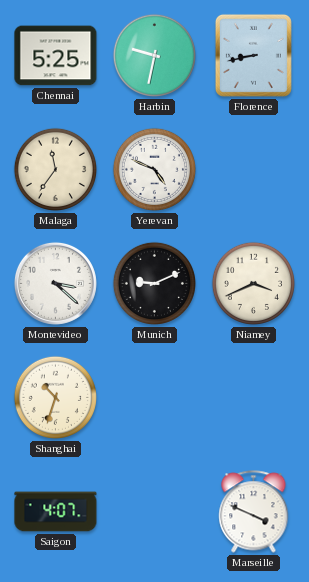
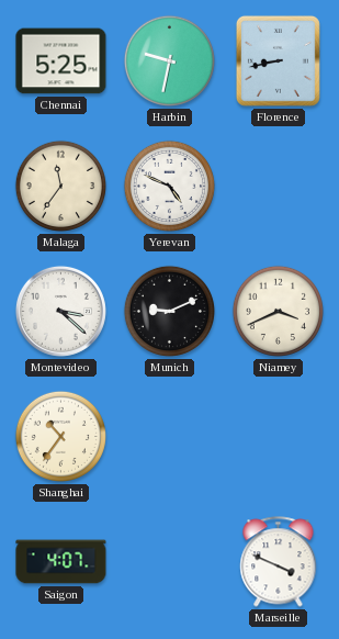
Shanghai: 10:33 -> 10:36 (60, 436)
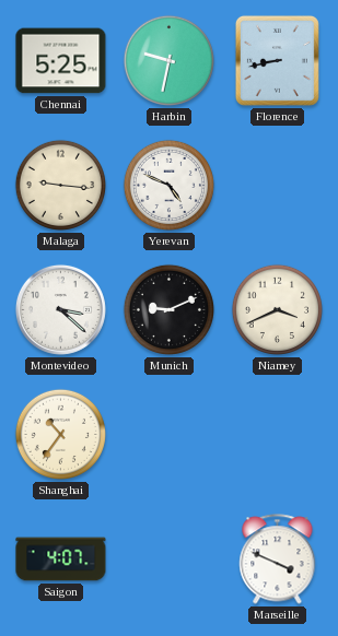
Malaga: 11:36 -> 9:16 (60, 185)
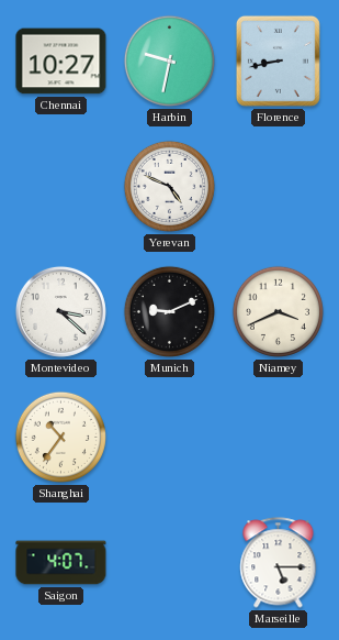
Chennai: 5:25 -> 10:27 (61, 62)
Malaga: 9:16 -> none (60, 185)
Marseille: 3:49 -> 5:15 (279, 563)
